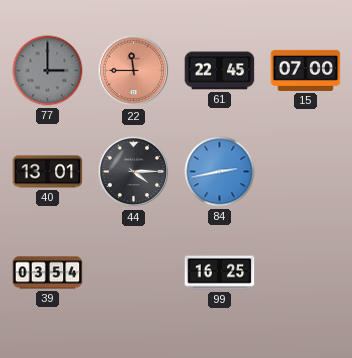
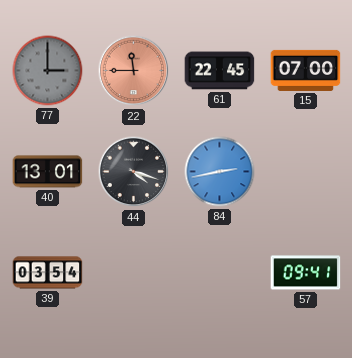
44: 4:15 -> 4:18 (134, 172)
99: 16:25 -> none (220, 273)
57: none -> 09:41 (306, 273)
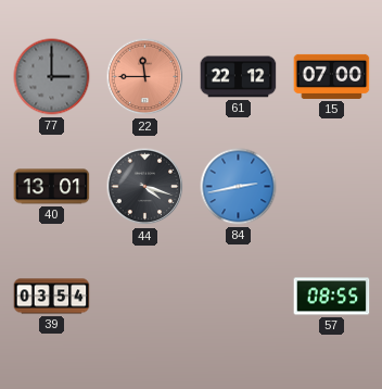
61: 22:45 -> 22:12 (239, 77)
57: 09:41 -> 08:55 (332, 297)
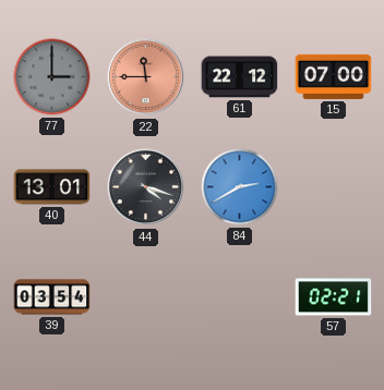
84: 2:43 -> 2:40 (240, 187)
57: 08:55 -> 02:21 (334, 297)
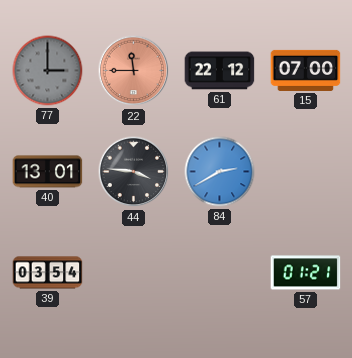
44: 4:18 -> 3:46 (134, 172)
57: 02:21 -> 01:21 (306, 273)
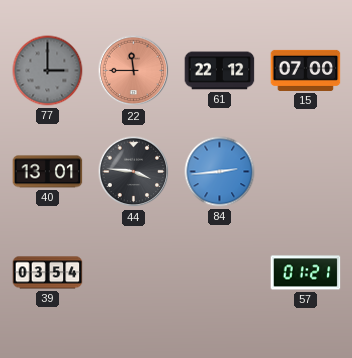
84: 2:40 -> 2:44 (220, 172)
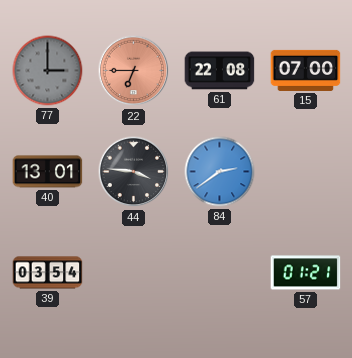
22: 11:45 -> 6:45 (134, 71)
61: 22:12 -> 22:08 (220, 71)
84: 2:44 -> 2:39 (220, 172)
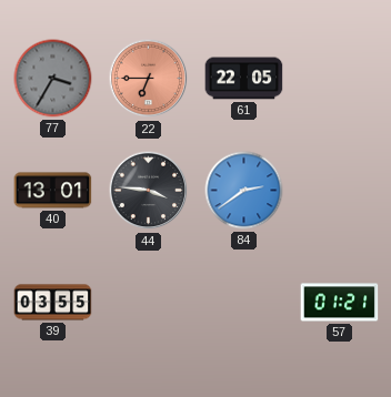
77: 3:00 -> 3:35 (53, 79)
61: 22:08 -> 22:05 (244, 79)
15: 07:00 -> none (306, 70)
39: 03:54 -> 03:55 (53, 303)
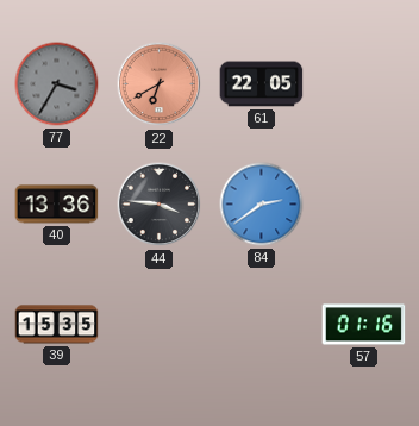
22: 6:45 -> 6:40 (160, 84)
40: 13:01 -> 13:36 (57, 205)
39: 03:55 -> 15:35 (57, 325)
57: 01:21 -> 01:16 (364, 325)
